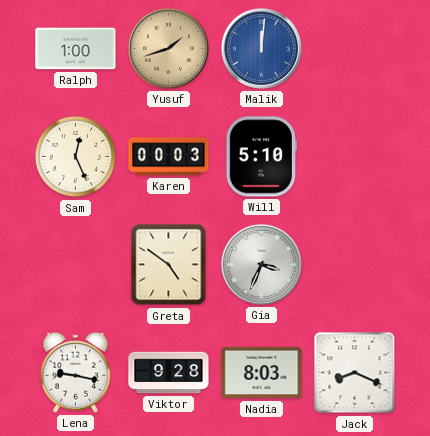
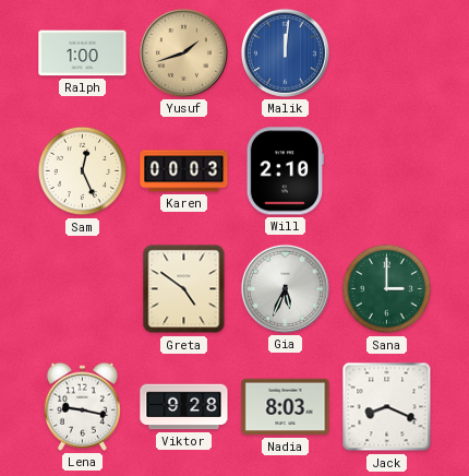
Will: 5:10 -> 2:10 (285, 171)
Gia: 3:34 -> 5:34 (285, 288)
Sana: none -> 3:00 (387, 289)
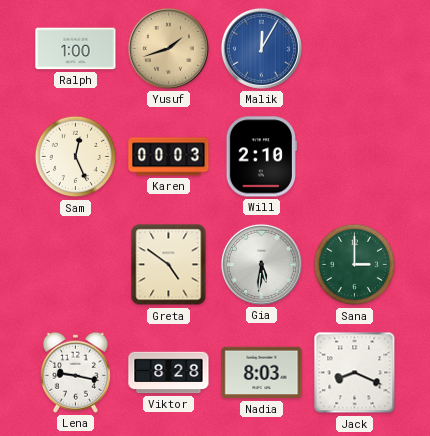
Malik: 12:01 -> 12:05 (261, 48)
Gia: 5:34 -> 5:31 (261, 264)
Viktor: 9:28 -> 8:28 (169, 373)
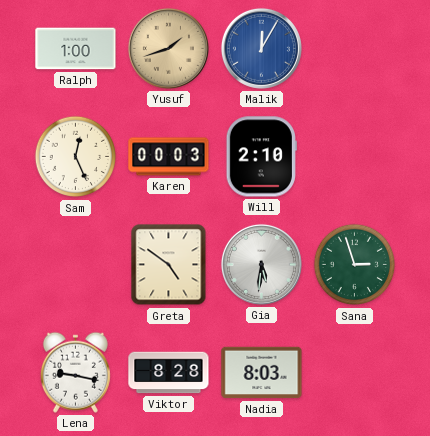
Sana: 3:00 -> 2:57 (355, 265)
Jack: 8:19 -> none (355, 373)
